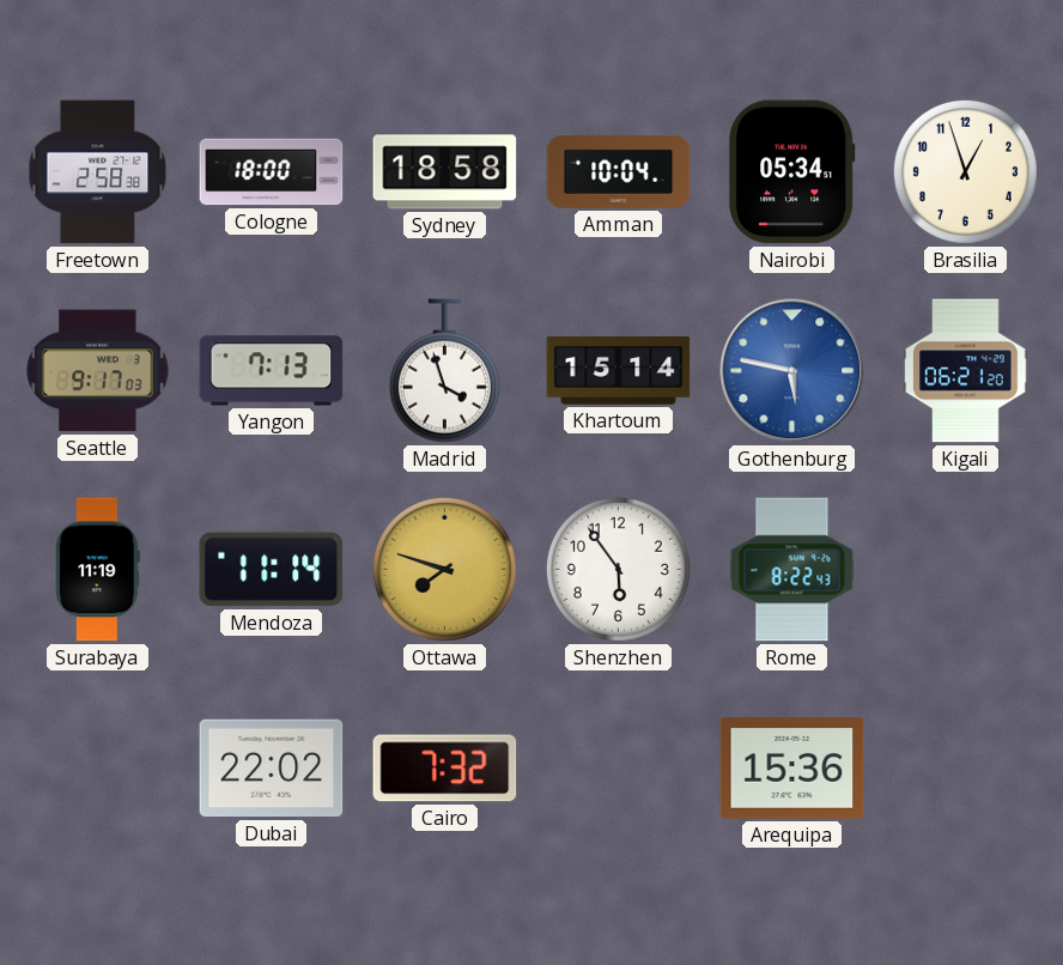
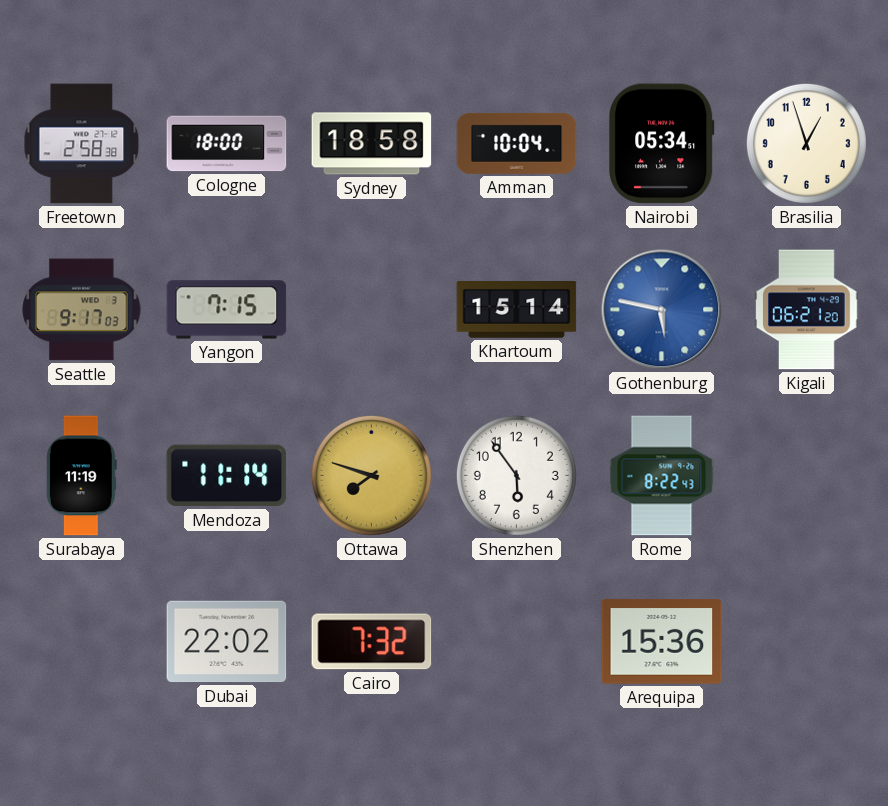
Yangon: 7:13 -> 7:15 (227, 310)
Madrid: 3:57 -> none (444, 371)
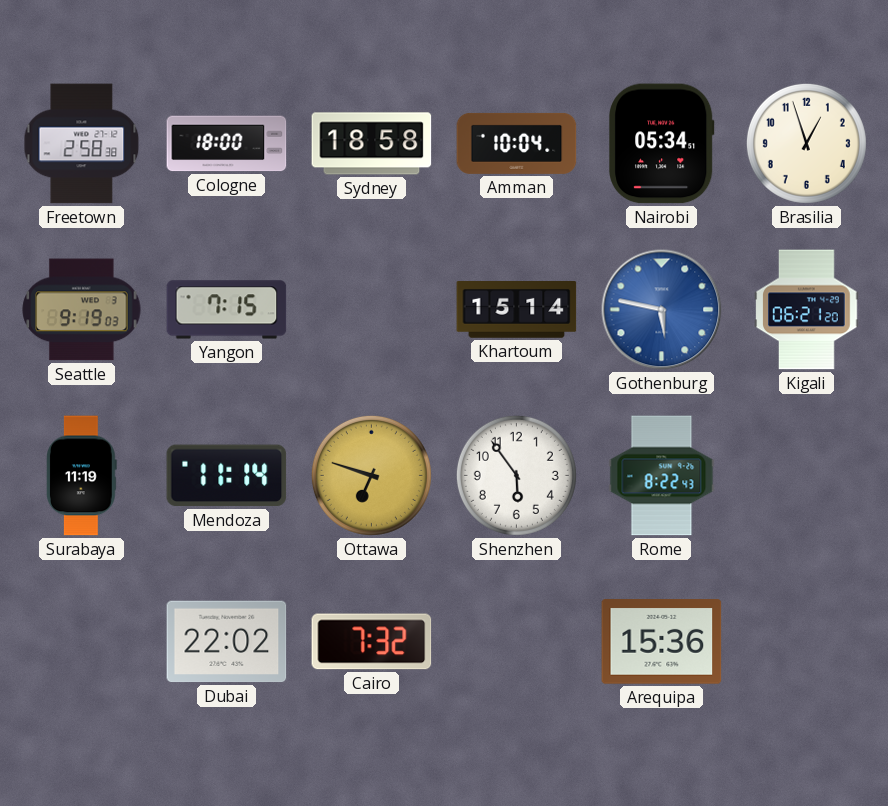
Seattle: 9:17 -> 9:19 (82, 310)
Ottawa: 7:48 -> 6:48 (371, 475)
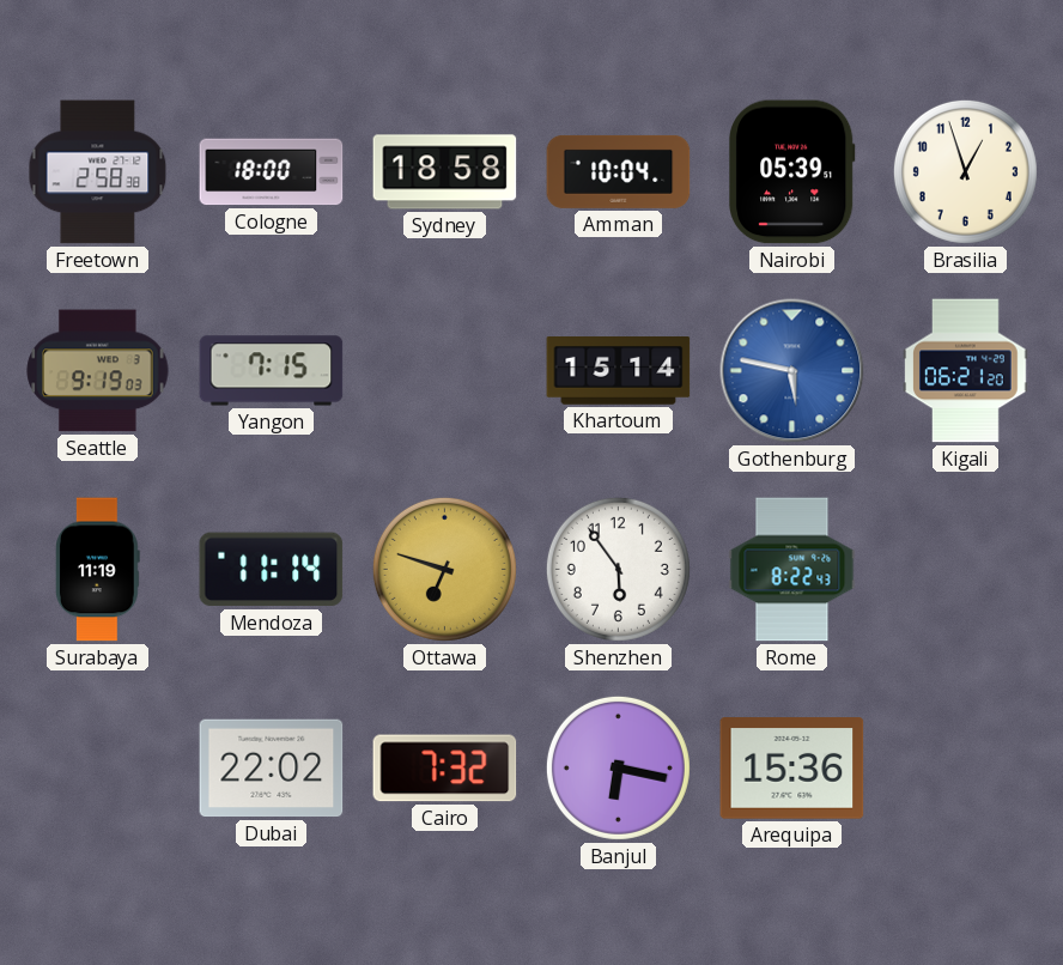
Nairobi: 05:34 -> 05:39 (792, 172)
Banjul: none -> 6:17 (618, 767)
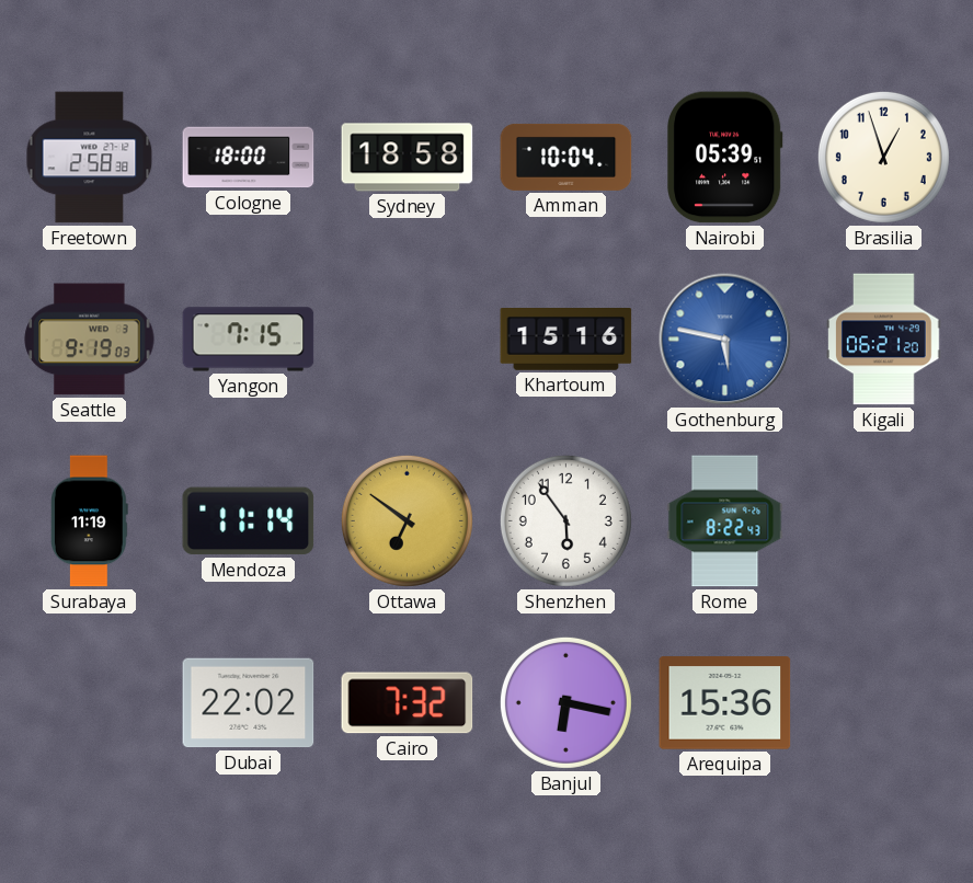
Khartoum: 15:14 -> 15:16 (566, 340)
Ottawa: 6:48 -> 6:51 (407, 520)
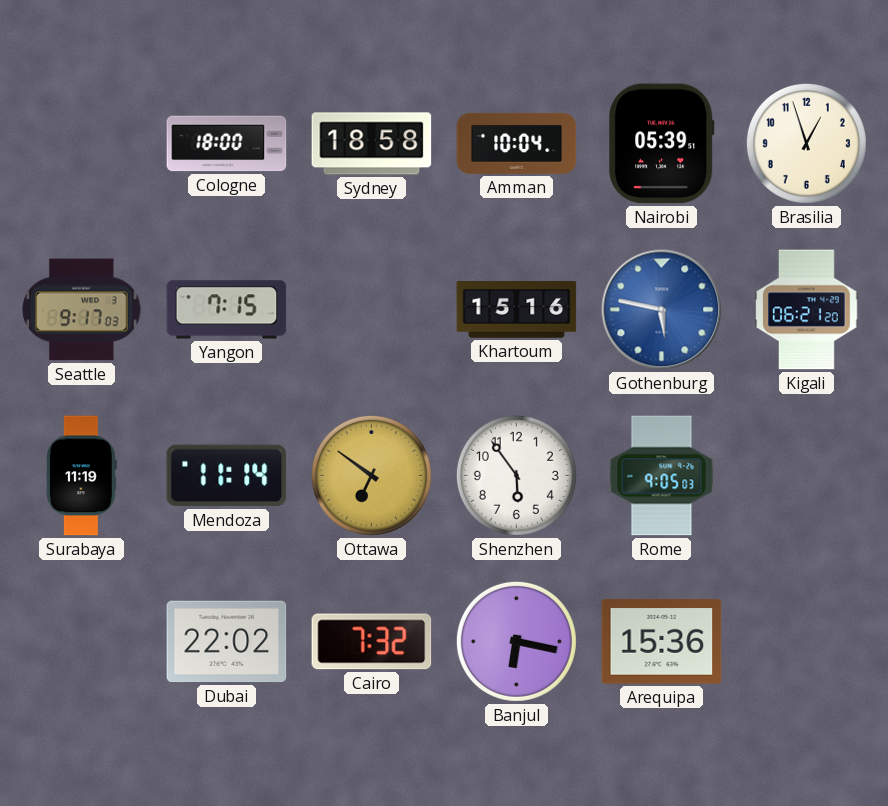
Freetown: 2:58 -> none (90, 158)
Seattle: 9:19 -> 9:17 (82, 310)
Rome: 8:22 -> 9:05 (662, 476)
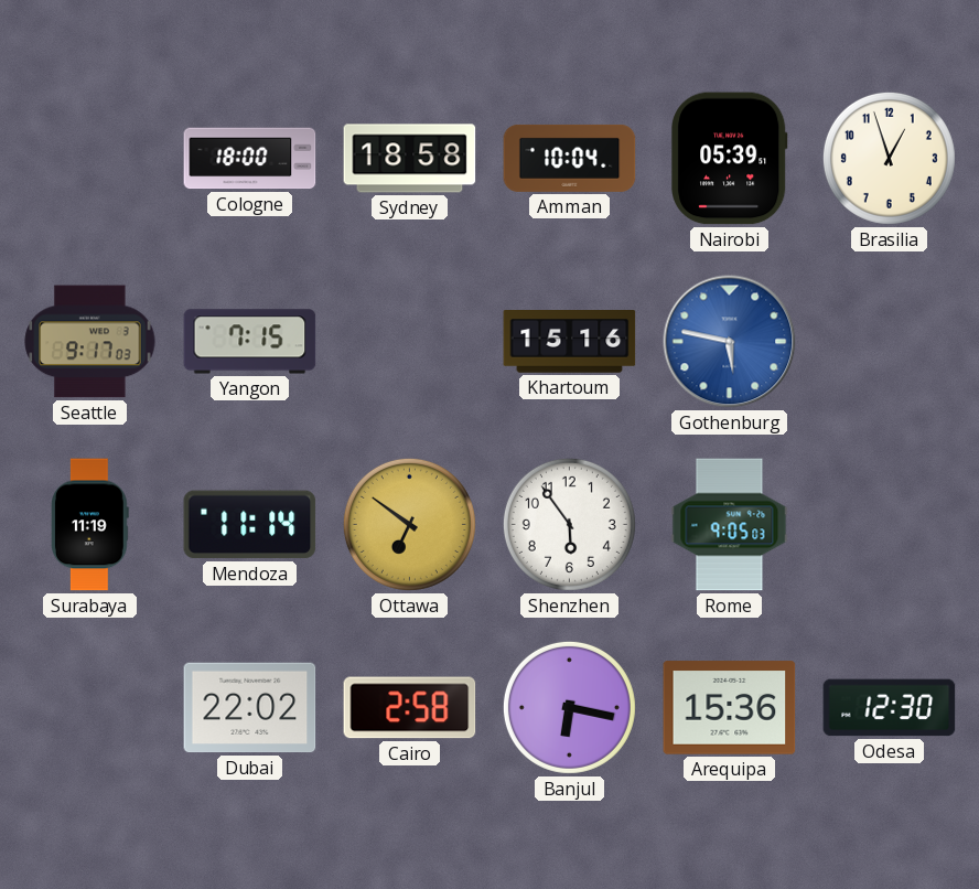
Kigali: 06:21 -> none (807, 310)
Cairo: 7:32 -> 2:58 (410, 708)
Odesa: none -> 12:30 (890, 708)
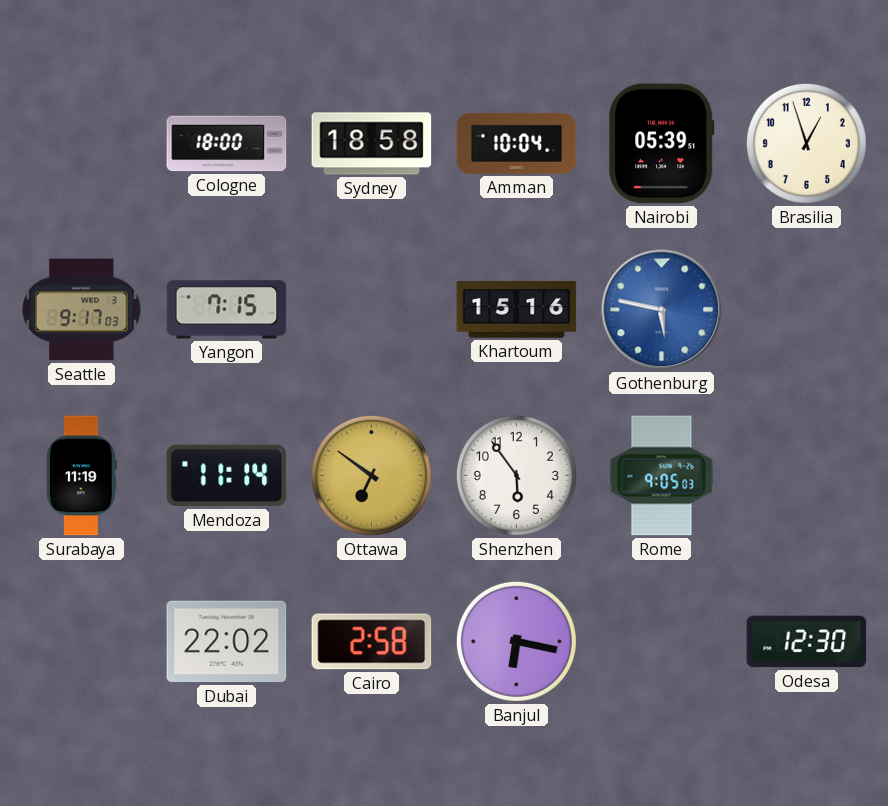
Arequipa: 15:36 -> none (730, 708)
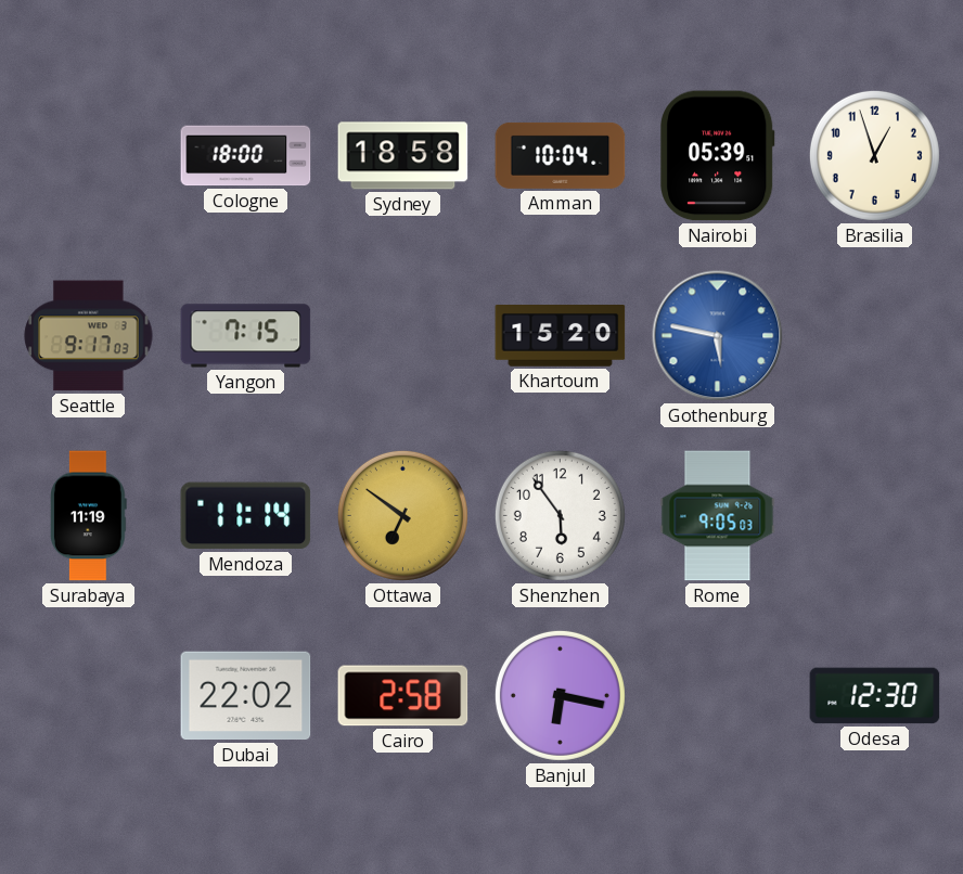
Khartoum: 15:16 -> 15:20 (561, 336)
